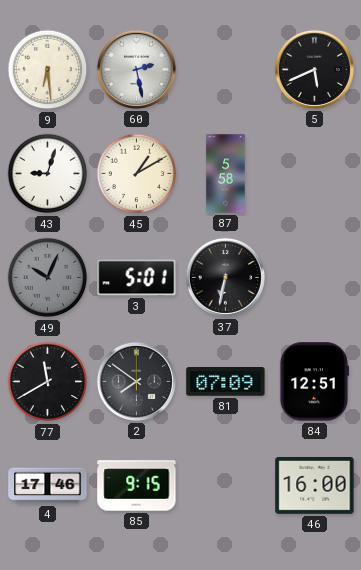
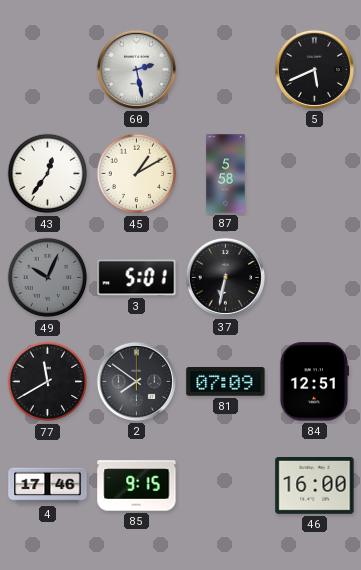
9: 6:29 -> none (48, 70)
43: 9:03 -> 12:36 (48, 174)
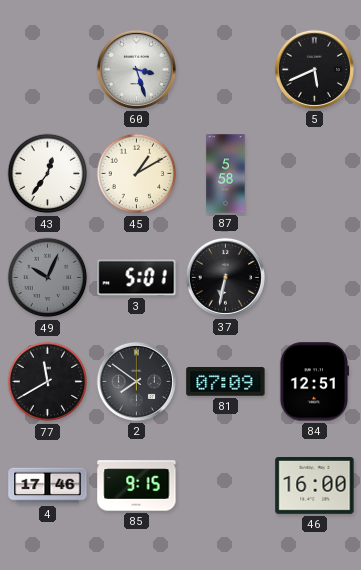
60: 2:28 -> 3:27 (136, 69)
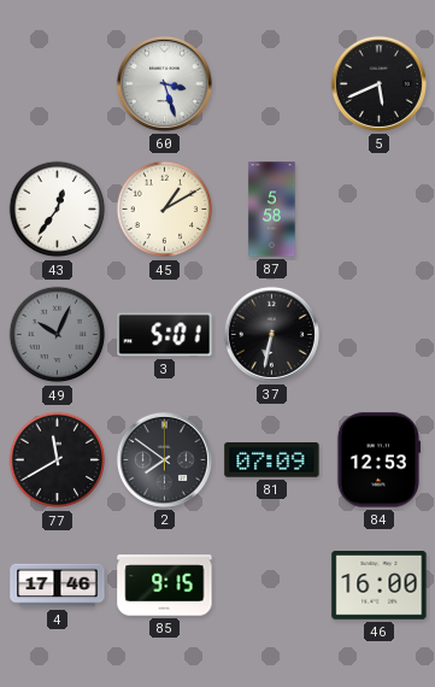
84: 12:51 -> 12:53 (377, 460)
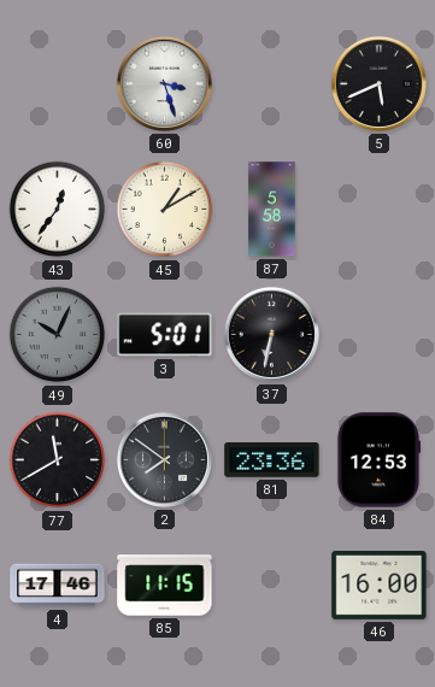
81: 07:09 -> 23:36 (272, 460)
85: 9:15 -> 11:15 (165, 586)
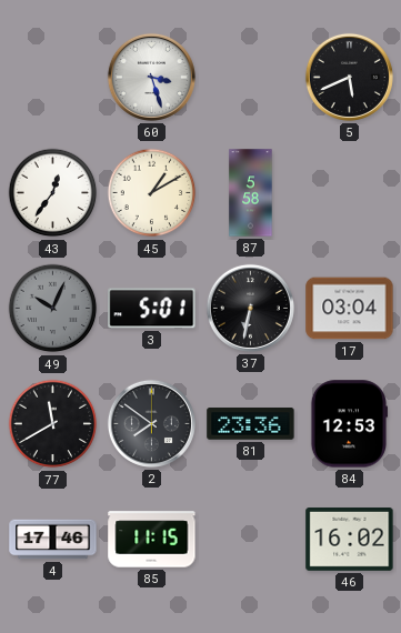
17: none -> 03:04 (350, 309)
46: 16:00 -> 16:02 (350, 540)
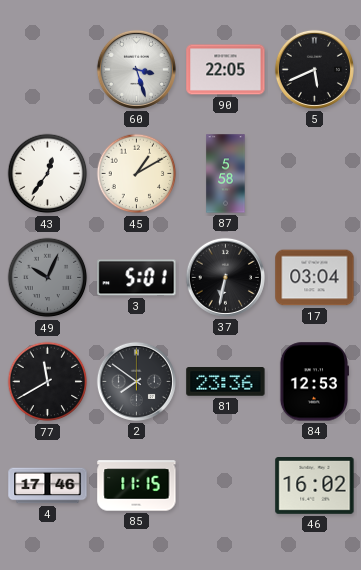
90: none -> 22:05 (226, 70)
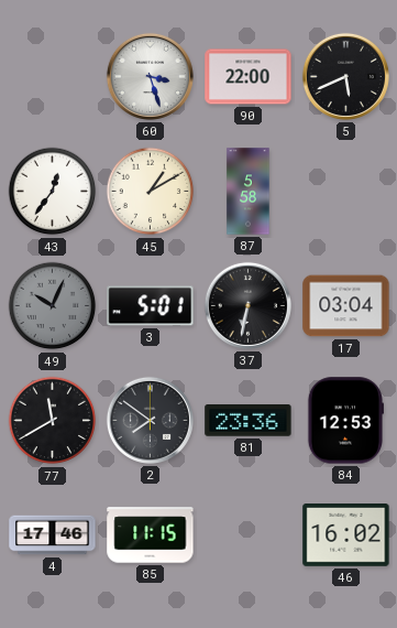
90: 22:05 -> 22:00 (249, 77)
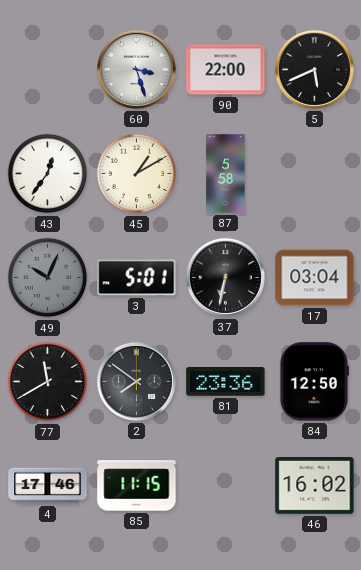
84: 12:53 -> 12:50 (313, 382)
